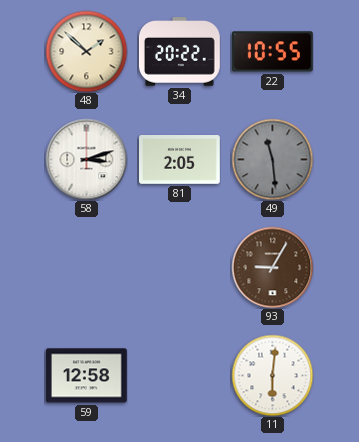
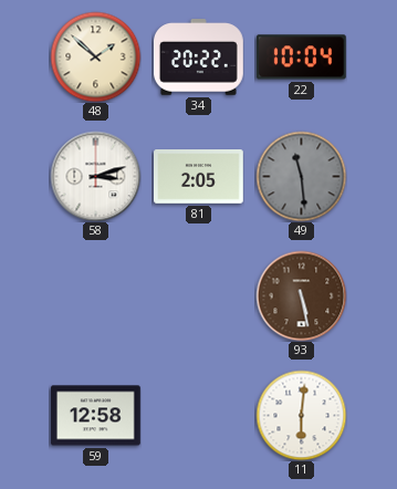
22: 10:55 -> 10:04 (301, 58)
93: 9:05 -> 5:28 (301, 295)
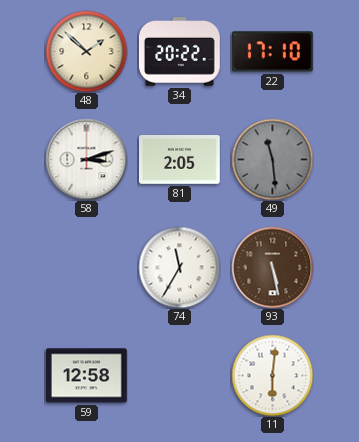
22: 10:04 -> 17:10 (272, 52)
74: none -> 11:35 (179, 267)
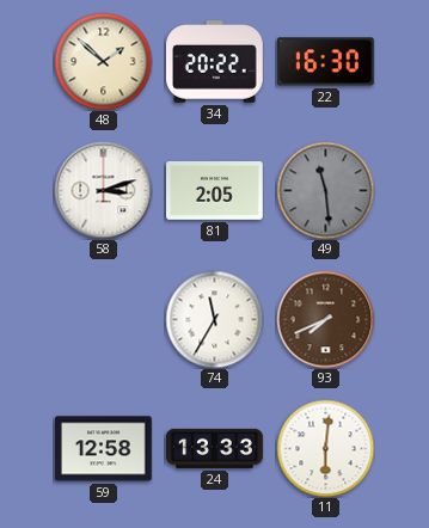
22: 17:10 -> 16:30 (325, 62)
93: 5:28 -> 7:41 (325, 319)
24: none -> 13:33 (215, 448)
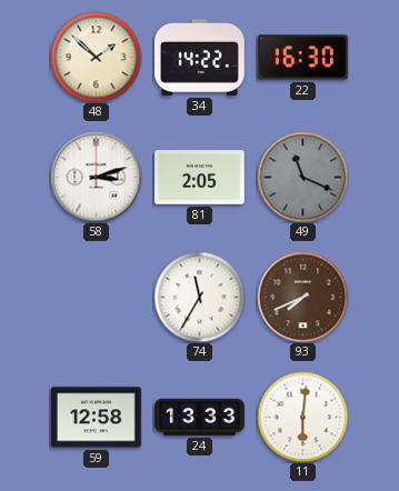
34: 20:22 -> 14:22 (200, 58)
49: 11:29 -> 11:19 (302, 177)
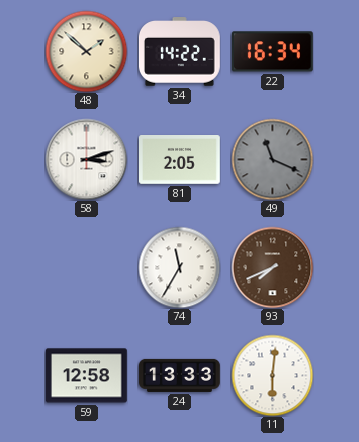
22: 16:30 -> 16:34 (272, 52)
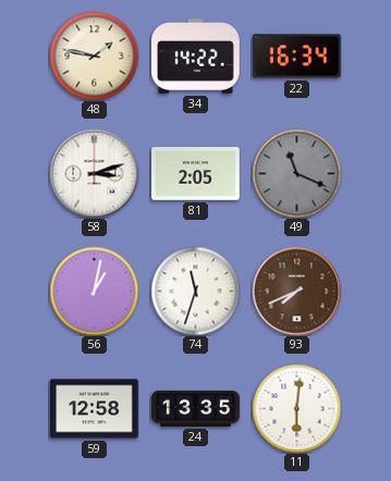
48: 1:52 -> 1:47 (94, 55)
56: none -> 1:02 (94, 291)
74: 11:35 -> 11:33 (195, 291)
24: 13:33 -> 13:35 (196, 408)
